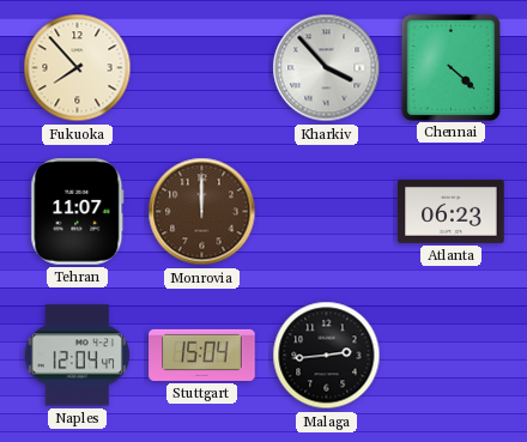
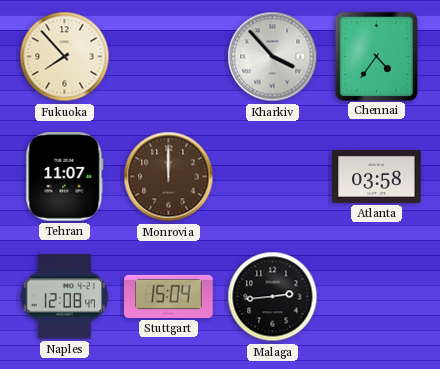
Chennai: 4:22 -> 4:36 (376, 56)
Atlanta: 06:23 -> 03:58 (377, 176)
Naples: 12:04 -> 12:08 (64, 297)
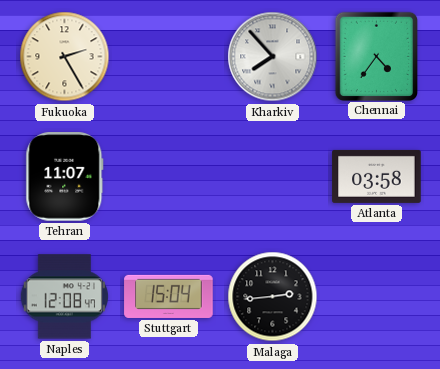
Fukuoka: 7:53 -> 2:25 (65, 57)
Kharkiv: 3:53 -> 7:53 (273, 57)
Monrovia: 12:00 -> none (169, 177)
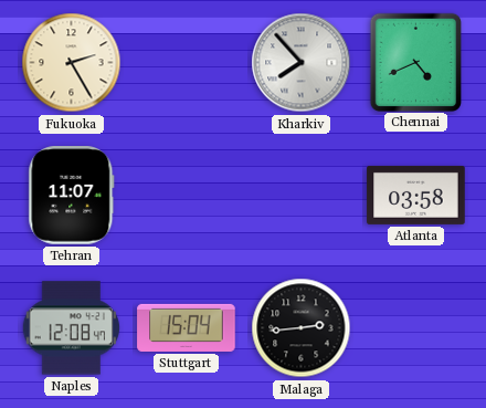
Chennai: 4:36 -> 4:41 (415, 62)
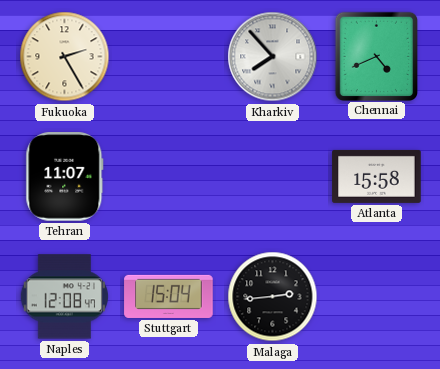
Atlanta: 03:58 -> 15:58 (377, 176)
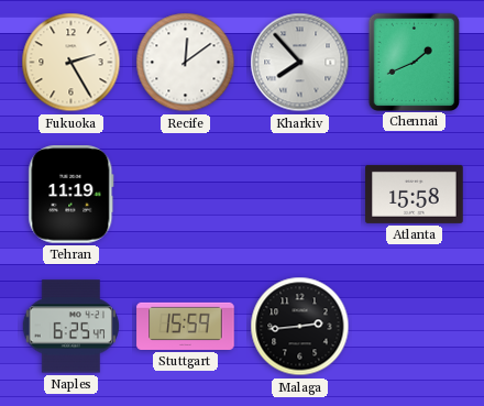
Recife: none -> 12:09 (186, 63)
Chennai: 4:41 -> 1:41 (414, 62)
Tehran: 11:07 -> 11:19 (71, 195)
Naples: 12:08 -> 6:25 (70, 327)
Stuttgart: 15:04 -> 15:59 (186, 326)
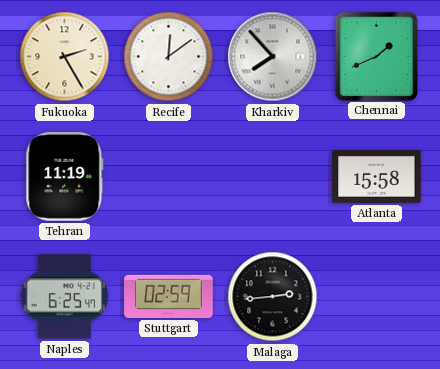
Stuttgart: 15:59 -> 02:59 (169, 296)
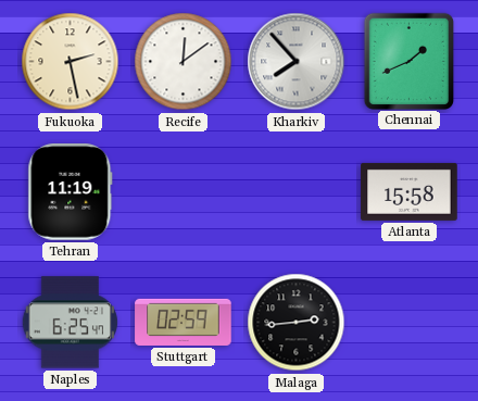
Fukuoka: 2:25 -> 2:28 (71, 62)
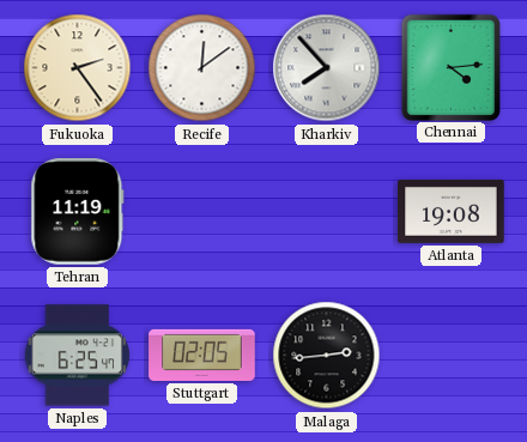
Fukuoka: 2:28 -> 2:24 (78, 68)
Chennai: 1:41 -> 4:14 (450, 67)
Atlanta: 15:58 -> 19:08 (452, 211)
Stuttgart: 02:59 -> 02:05 (202, 355)
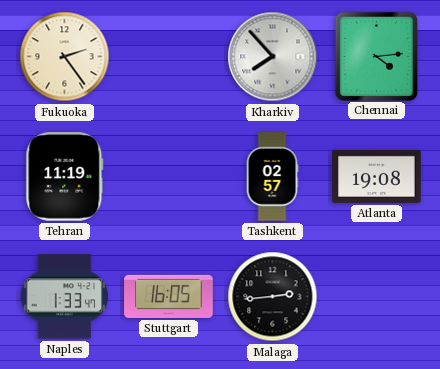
Recife: 12:09 -> none (202, 68)
Tashkent: none -> 02:57 (272, 177)
Naples: 6:25 -> 1:33 (64, 297)
Stuttgart: 02:05 -> 16:05 (169, 296)
